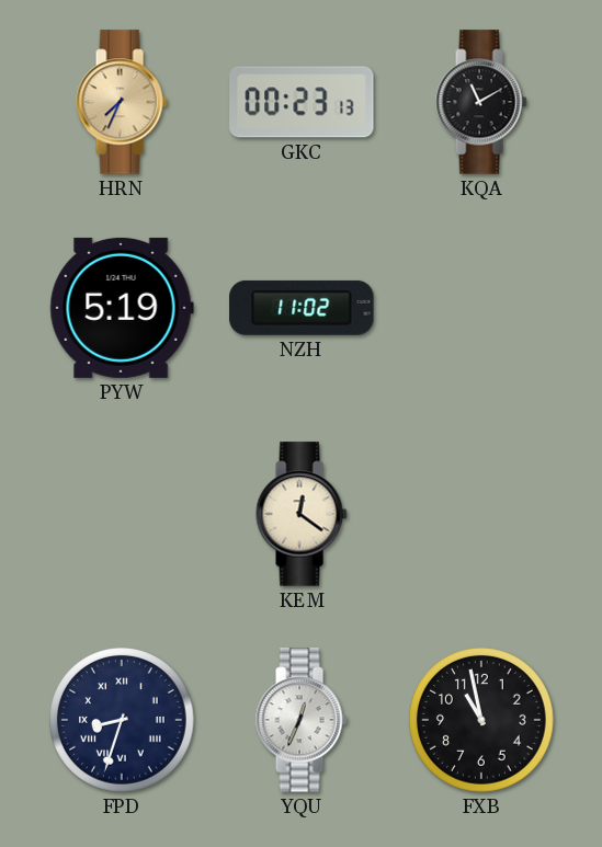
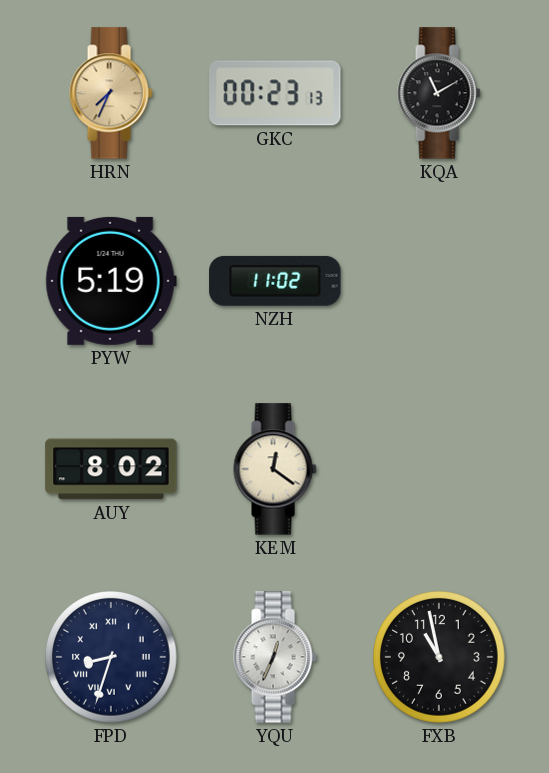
AUY: none -> 8:02 (111, 469)
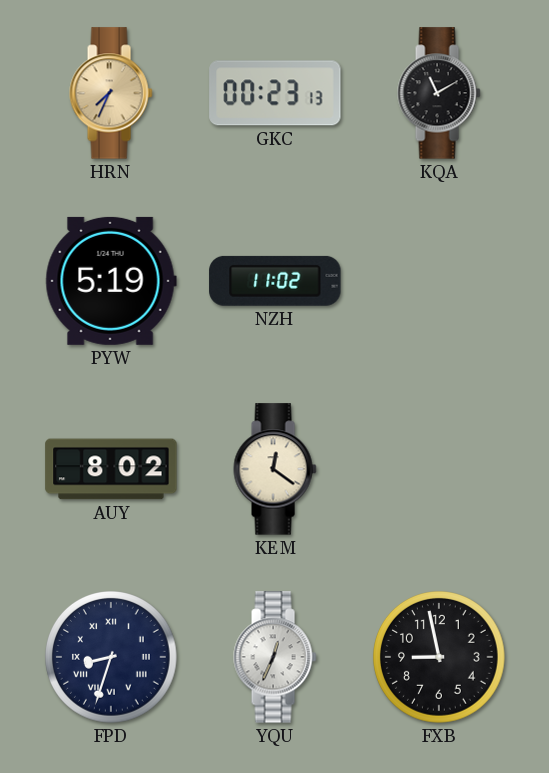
FXB: 10:58 -> 8:58 (439, 657)
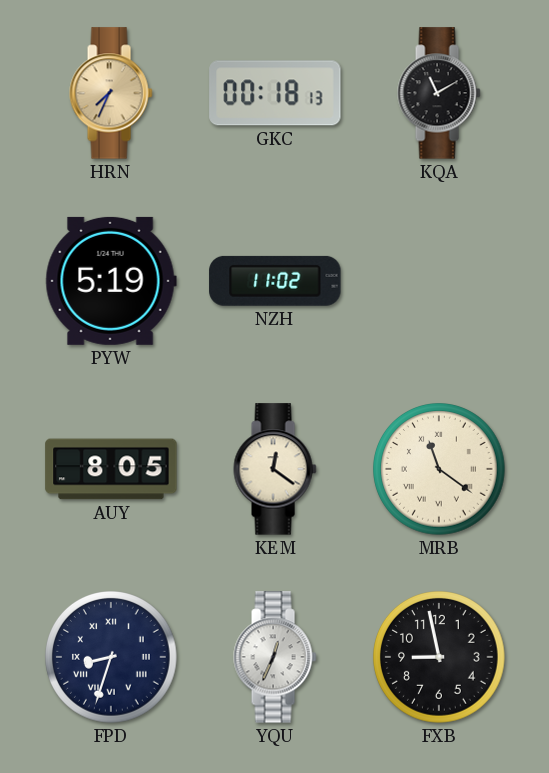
GKC: 00:23 -> 00:18 (275, 93)
AUY: 8:02 -> 8:05 (111, 469)
MRB: none -> 11:21 (439, 469)
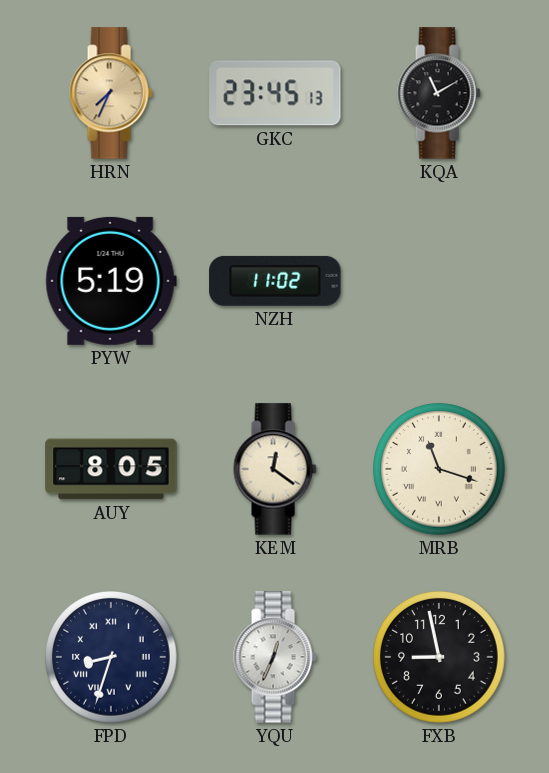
GKC: 00:18 -> 23:45 (275, 93)
MRB: 11:21 -> 11:18 (439, 469)
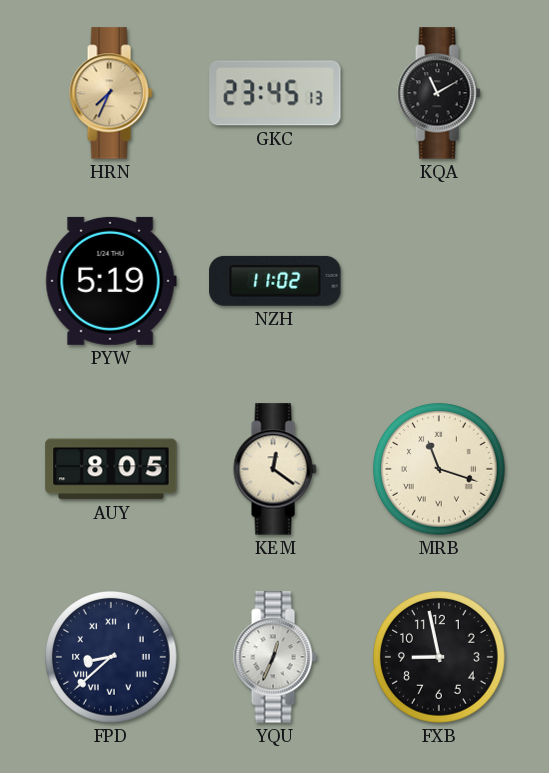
FPD: 8:33 -> 8:38 (111, 657)
